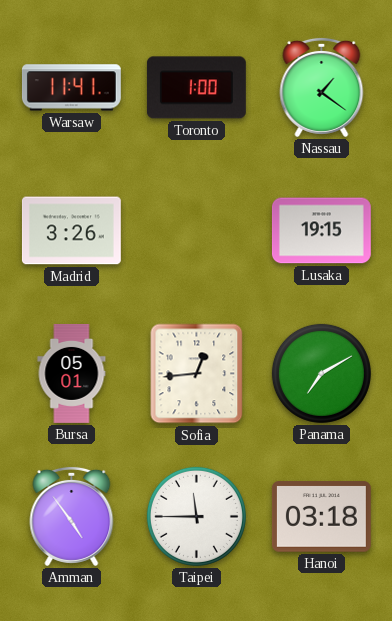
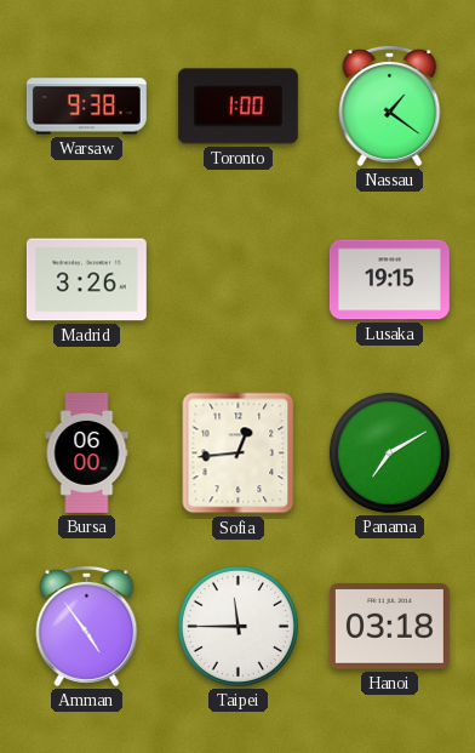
Warsaw: 11:41 -> 9:38 (86, 107)
Bursa: 05:01 -> 06:00 (87, 452)
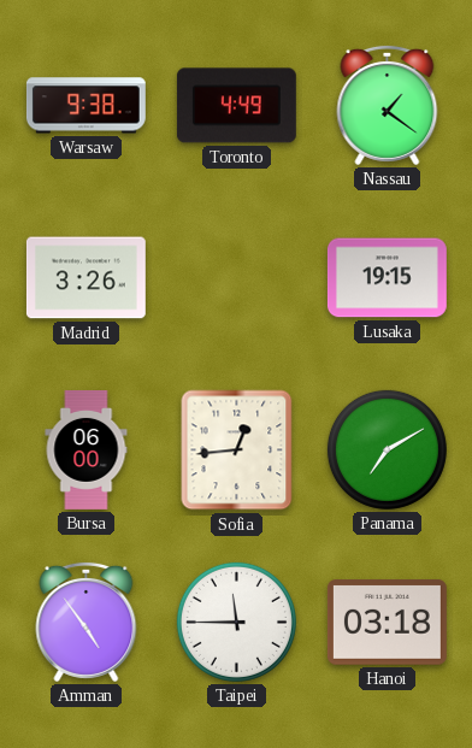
Toronto: 1:00 -> 4:49 (236, 106)
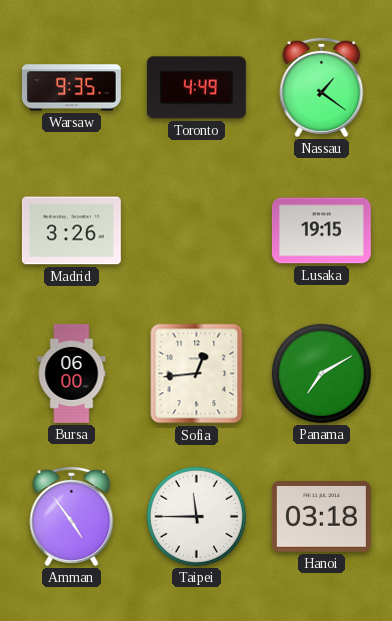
Warsaw: 9:38 -> 9:35 (71, 88)
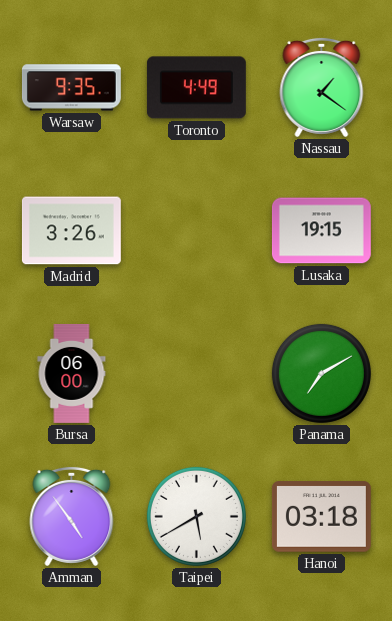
Sofia: 12:44 -> none (197, 374)
Taipei: 11:45 -> 5:40 (196, 516)
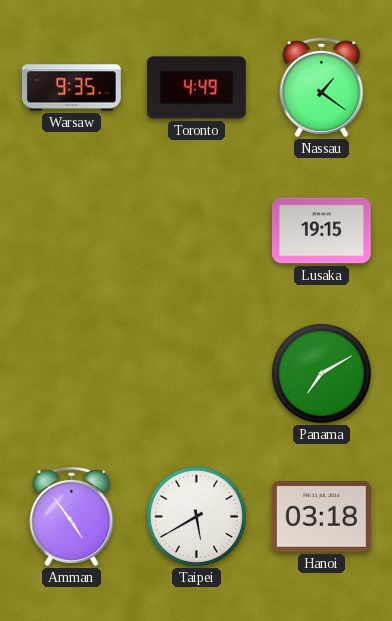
Madrid: 3:26 -> none (71, 231)
Bursa: 06:00 -> none (72, 373)
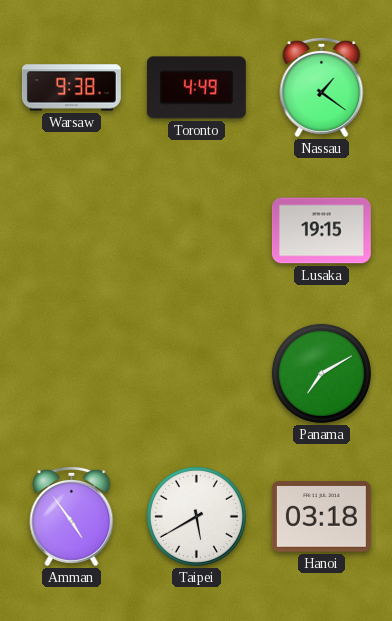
Warsaw: 9:35 -> 9:38 (71, 88)
